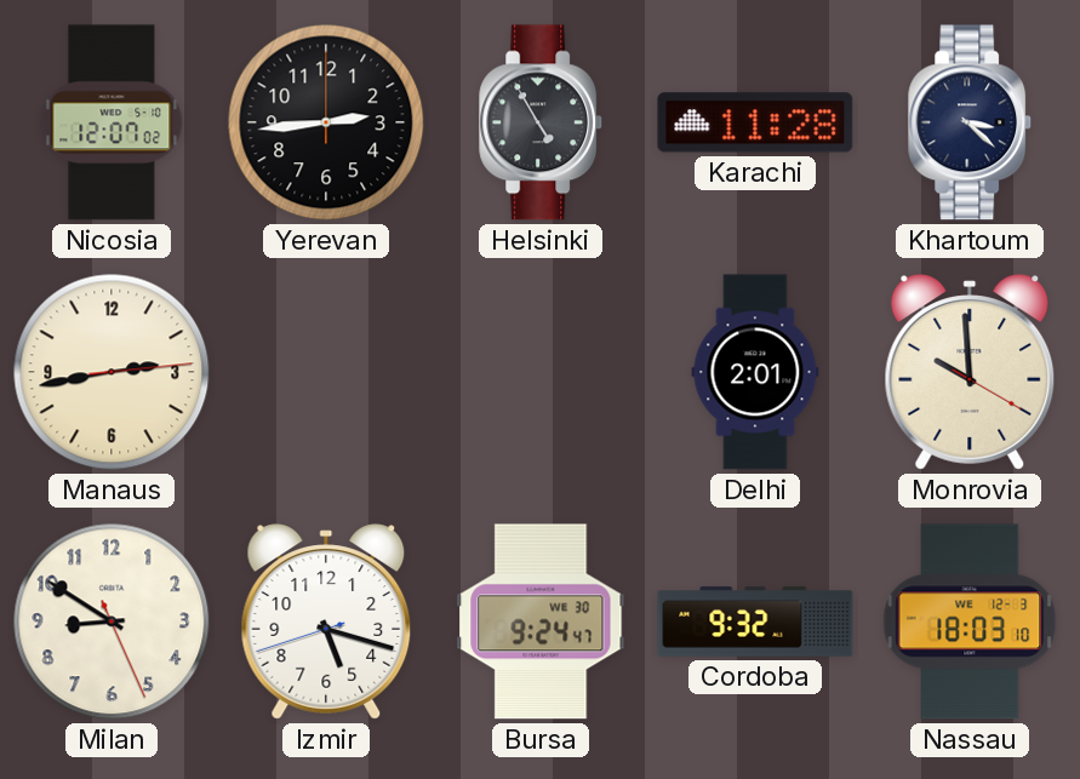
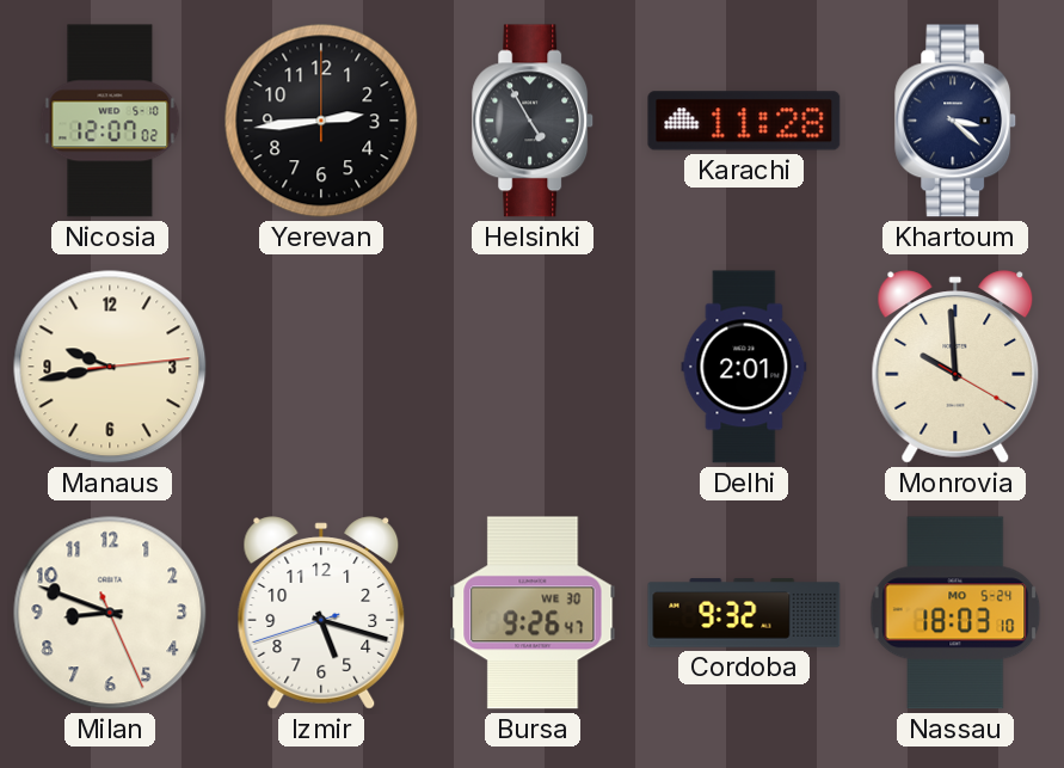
Manaus: 2:43 -> 9:43 (110, 367)
Milan: 8:50 -> 8:48 (110, 613)
Bursa: 9:24 -> 9:26 (533, 613)
Nassau date: WE 12-3 -> MO 5-24 (955, 613)
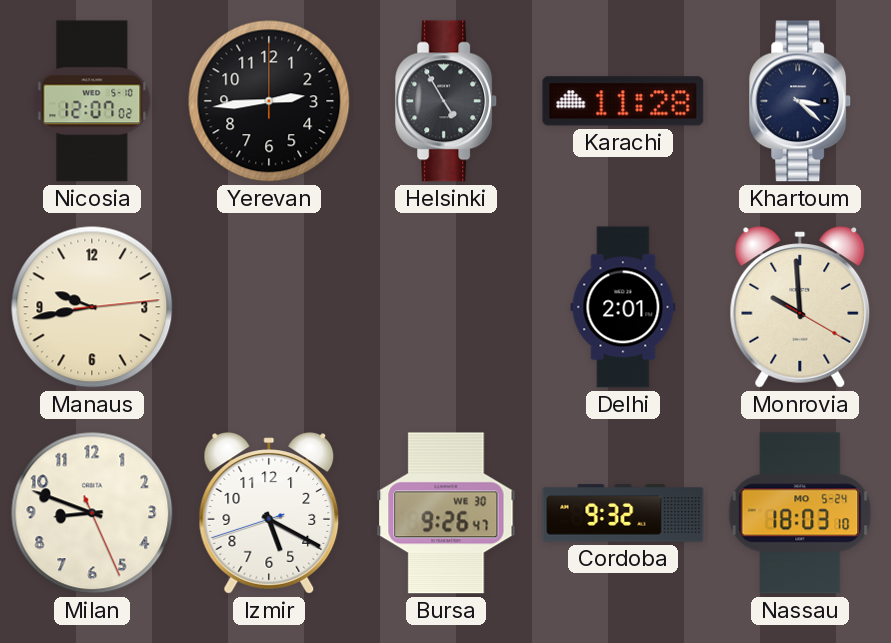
Izmir: 5:17 -> 5:19 (269, 513)
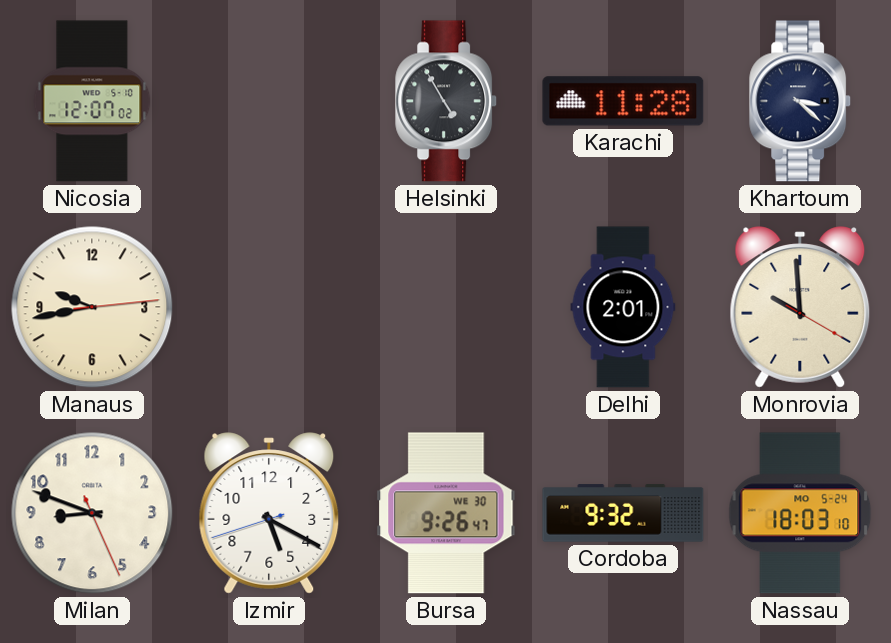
Yerevan: 2:44 -> none (269, 101)
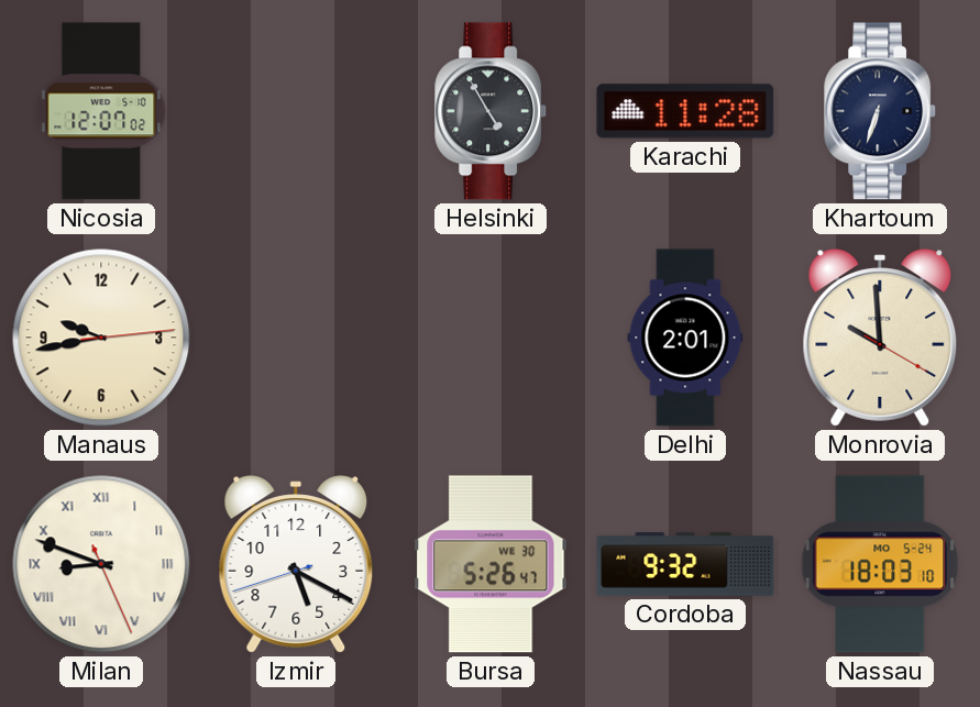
Khartoum: 3:22 -> 6:33 (881, 111)
Milan numerals: Arabic -> Roman (101, 564)
Bursa: 9:26 -> 5:26 (491, 564)
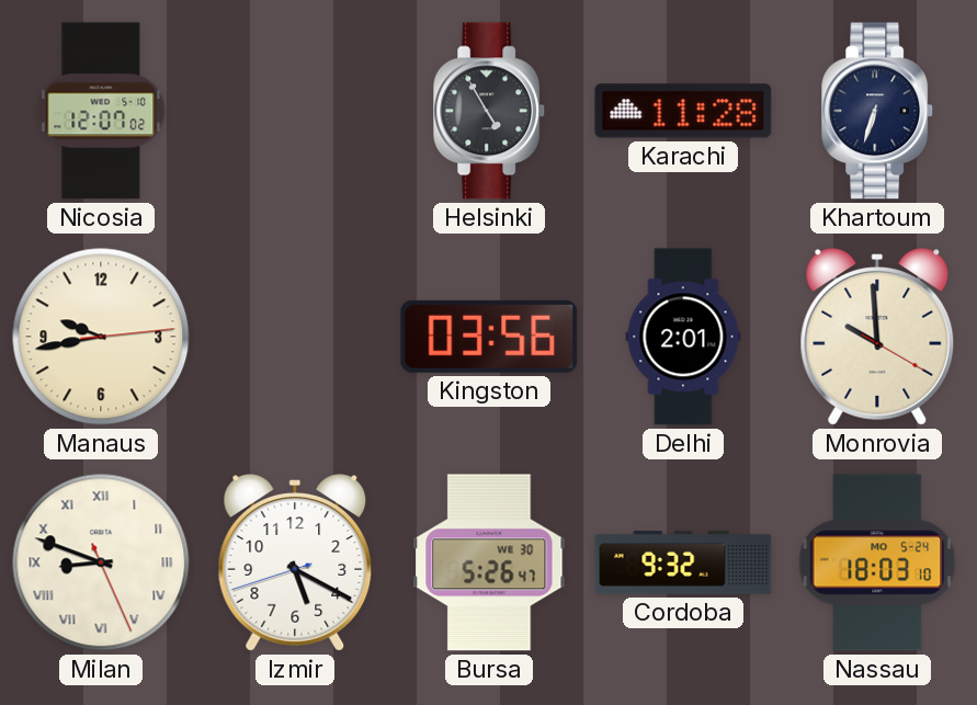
Kingston: none -> 03:56 (489, 337)
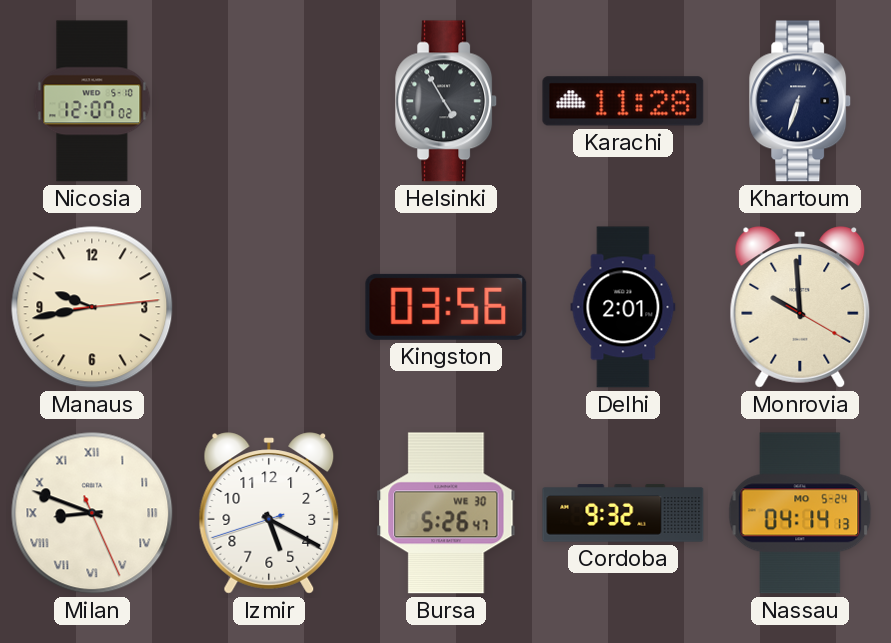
Nassau: 18:03 -> 04:14 (800, 513)
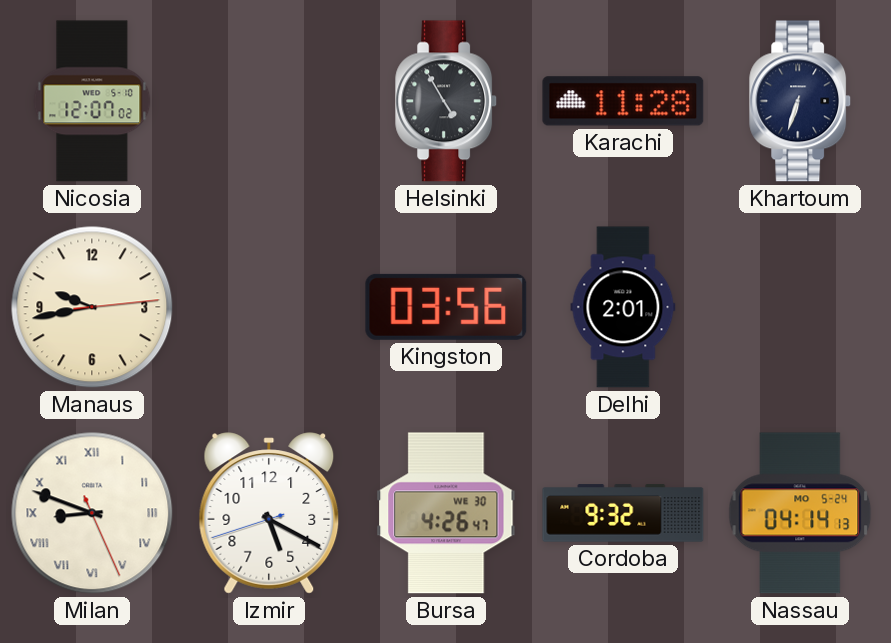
Monrovia: 9:59 -> none (800, 307)
Bursa: 5:26 -> 4:26 (446, 513)
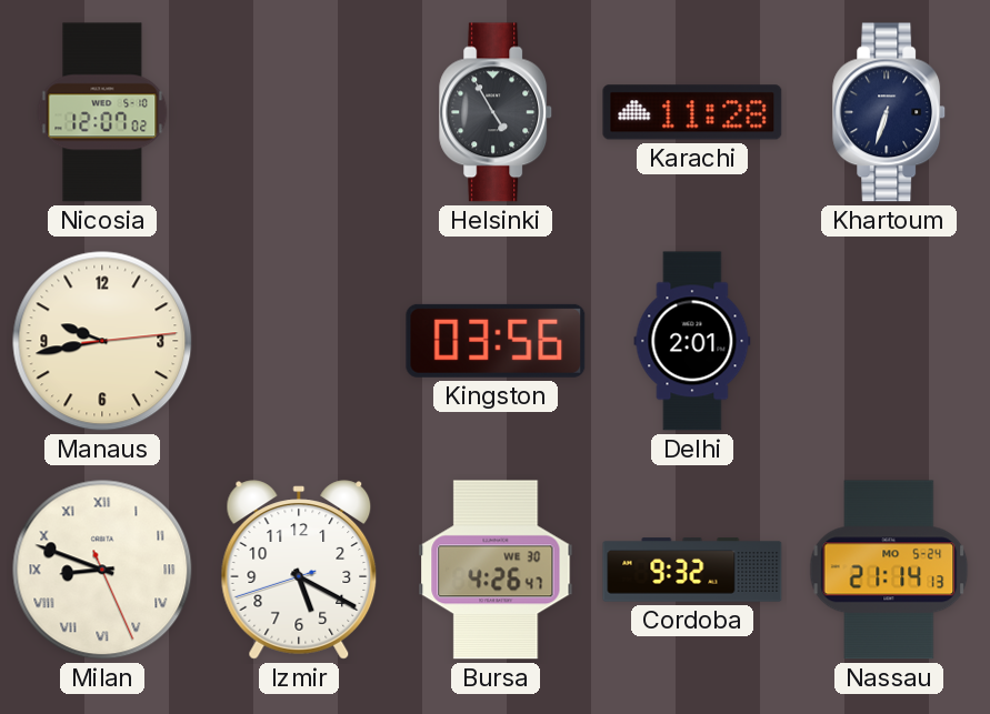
Nassau: 04:14 -> 21:14 (889, 570)
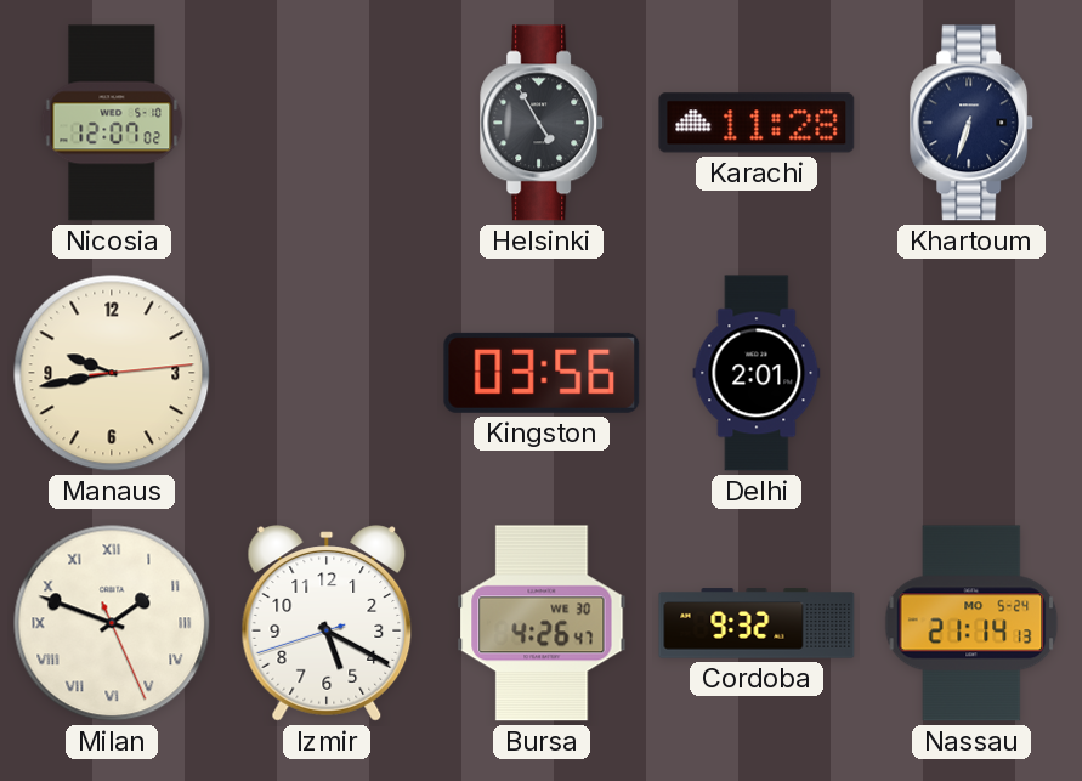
Milan: 8:48 -> 1:48 (112, 623)
